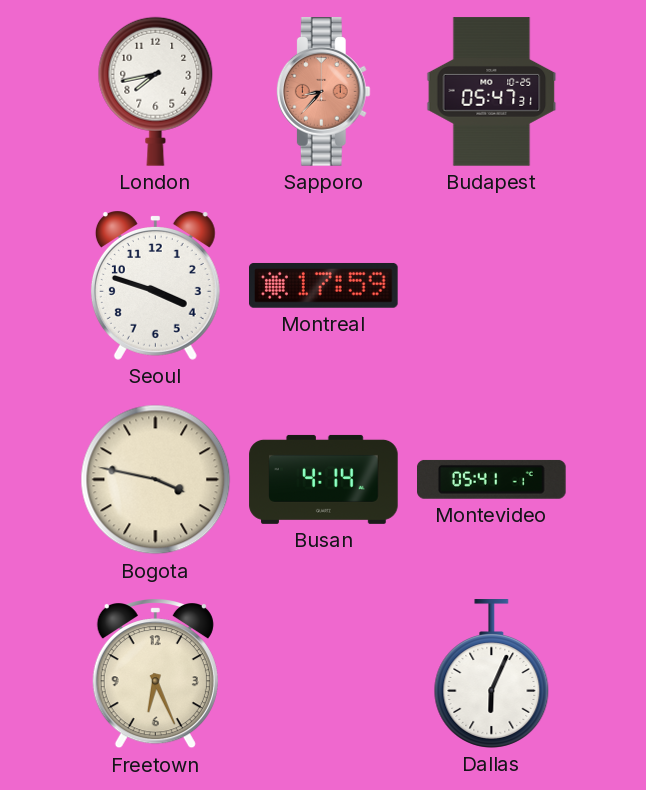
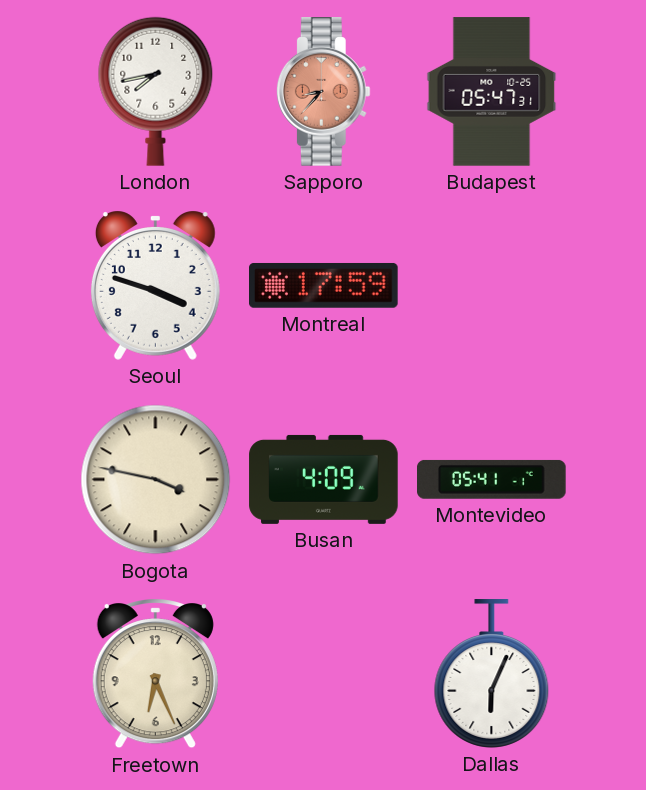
Busan: 4:14 -> 4:09 (324, 479)
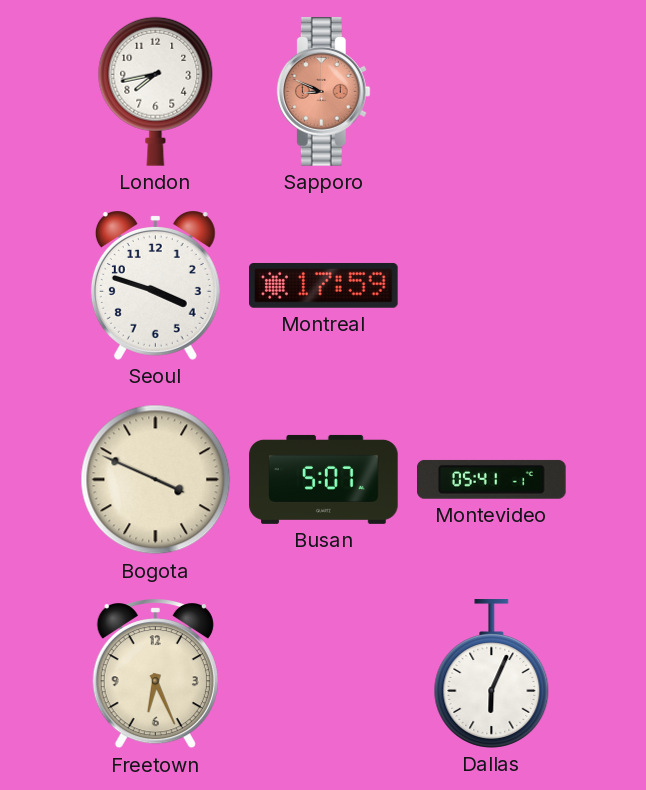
Sapporo: 8:37 -> 8:49 (323, 92)
Budapest: 05:47 -> none (492, 92)
Bogota: 3:47 -> 3:49 (156, 480)
Busan: 4:09 -> 5:07 (324, 479)
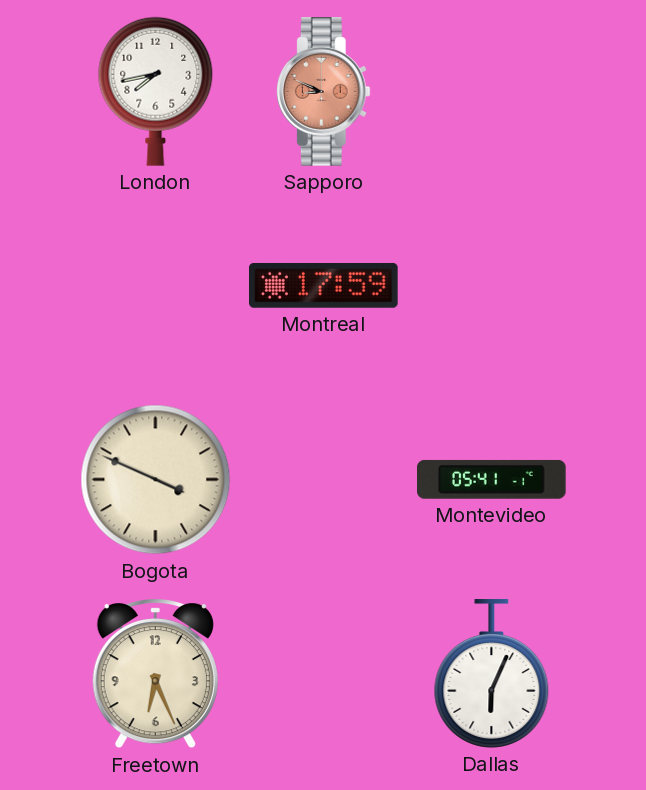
Seoul: 3:48 -> none (155, 285)
Busan: 5:07 -> none (324, 479)
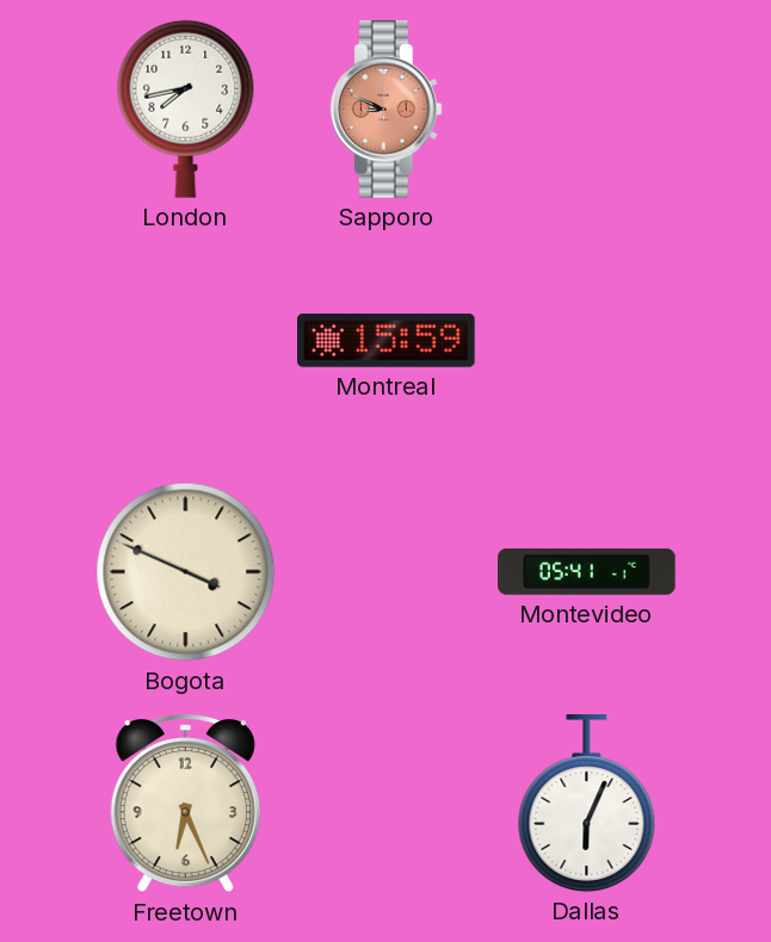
Montreal: 17:59 -> 15:59 (387, 340)
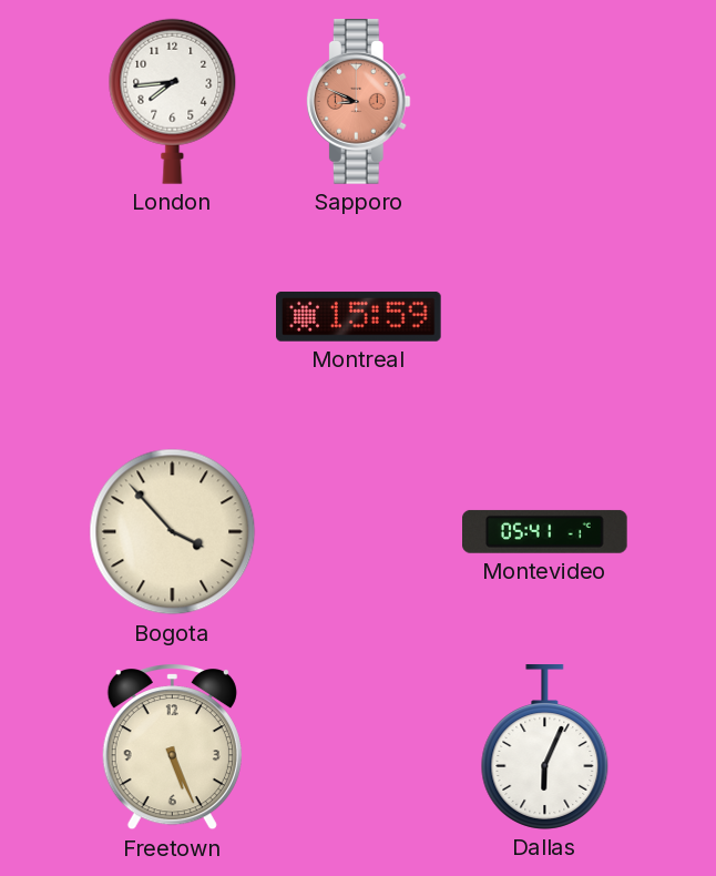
London: 7:43 -> 7:44 (173, 101)
Bogota: 3:49 -> 3:53 (173, 532)
Freetown: 6:26 -> 5:26 (172, 747)
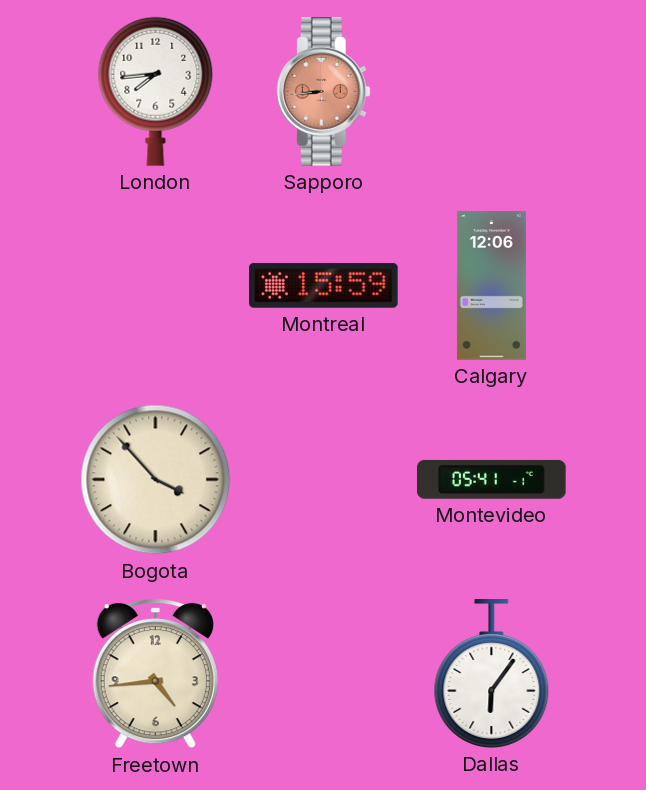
Sapporo: 8:49 -> 8:44 (323, 92)
Calgary: none -> 12:06 (491, 286)
Freetown: 5:26 -> 4:44 (155, 674)
Dallas: 6:04 -> 6:06 (492, 674)
